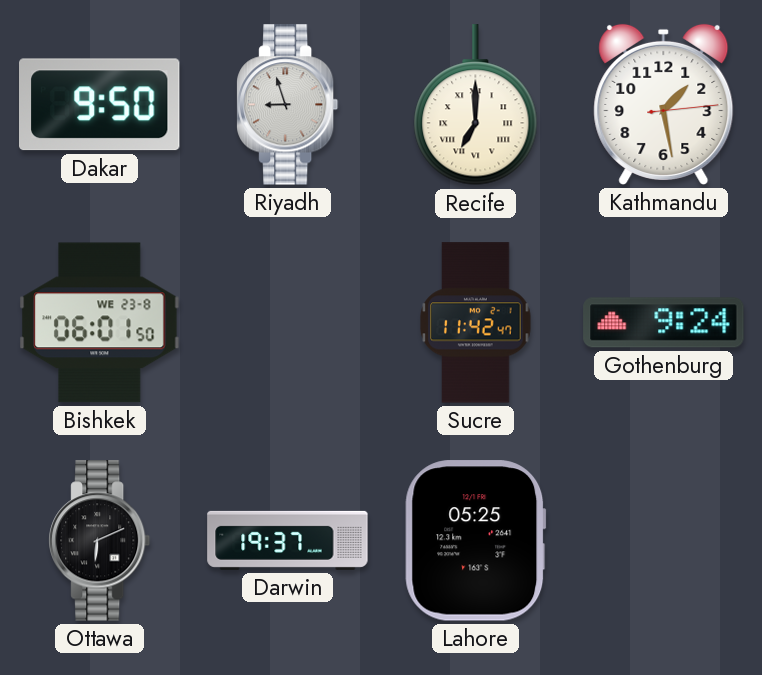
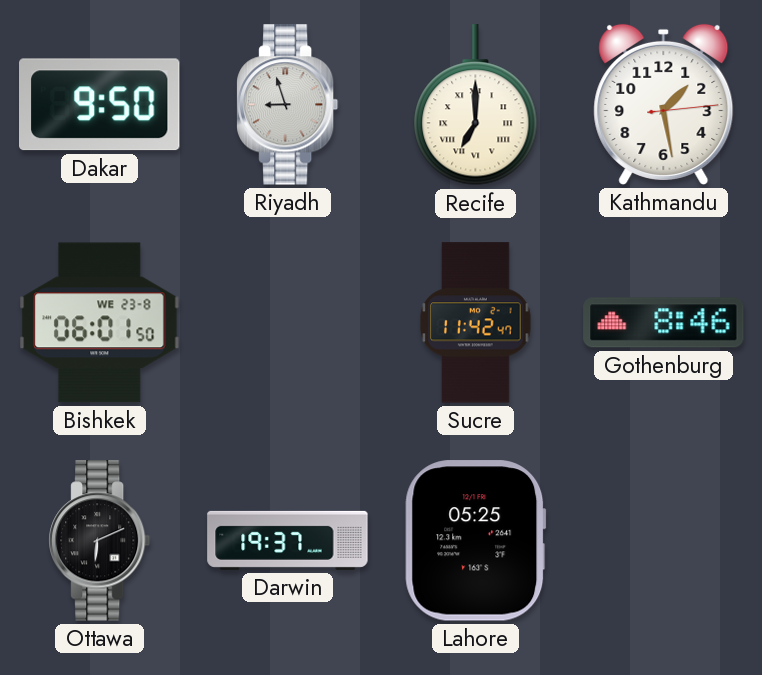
Gothenburg: 9:24 -> 8:46 (664, 323)
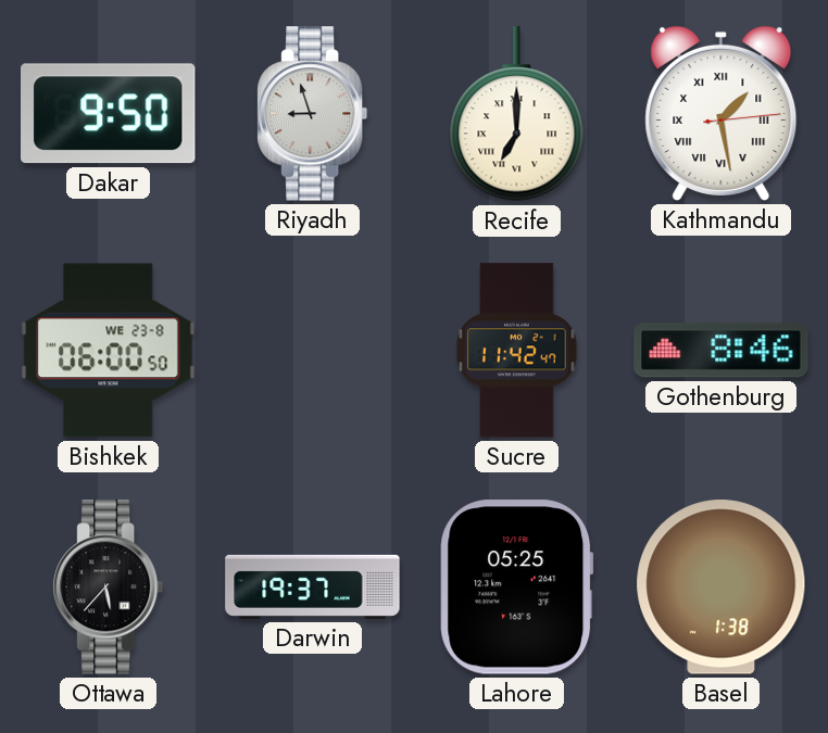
Kathmandu numerals: Arabic -> Roman (722, 113)
Bishkek: 06:01 -> 06:00 (109, 351)
Ottawa: 6:11 -> 5:37 (109, 587)
Basel: none -> 1:38 (722, 587)
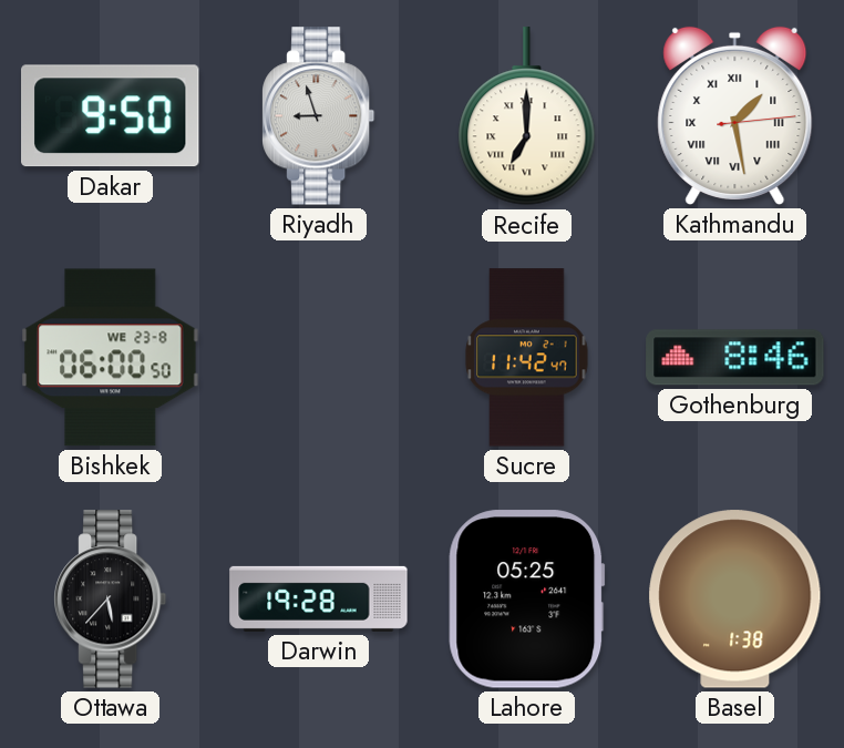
Darwin: 19:37 -> 19:28 (319, 598)
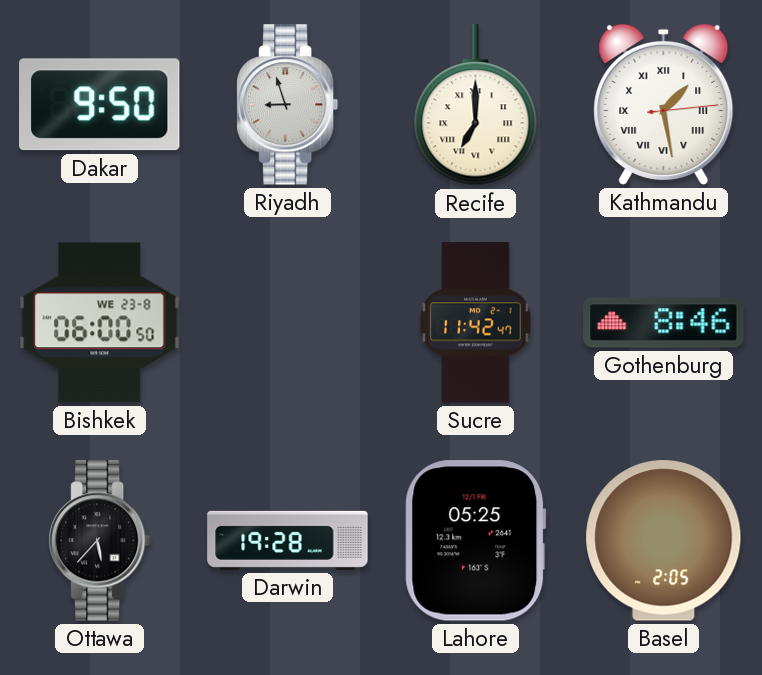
Basel: 1:38 -> 2:05 (664, 541)
